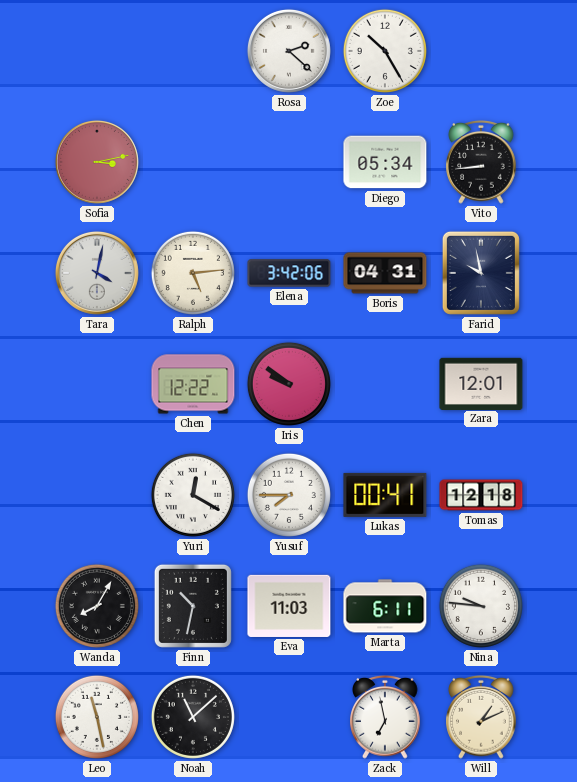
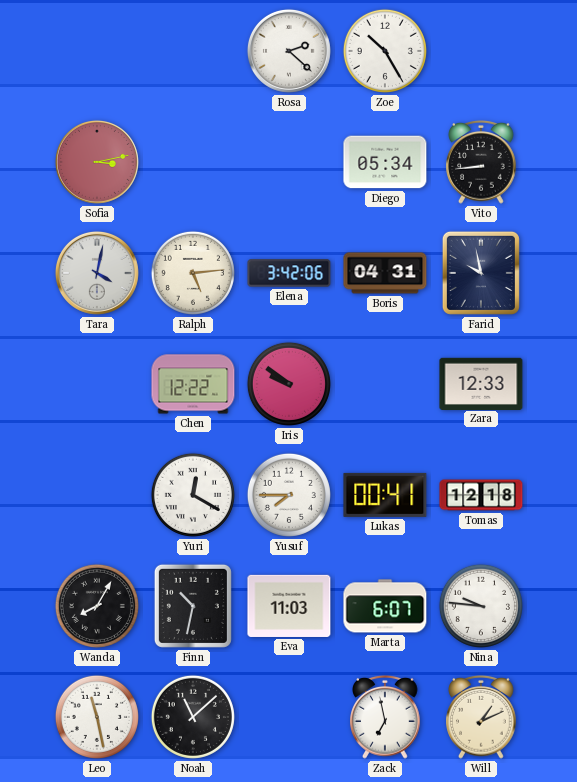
Zara: 12:01 -> 12:33 (481, 383)
Marta: 6:11 -> 6:07 (385, 606)
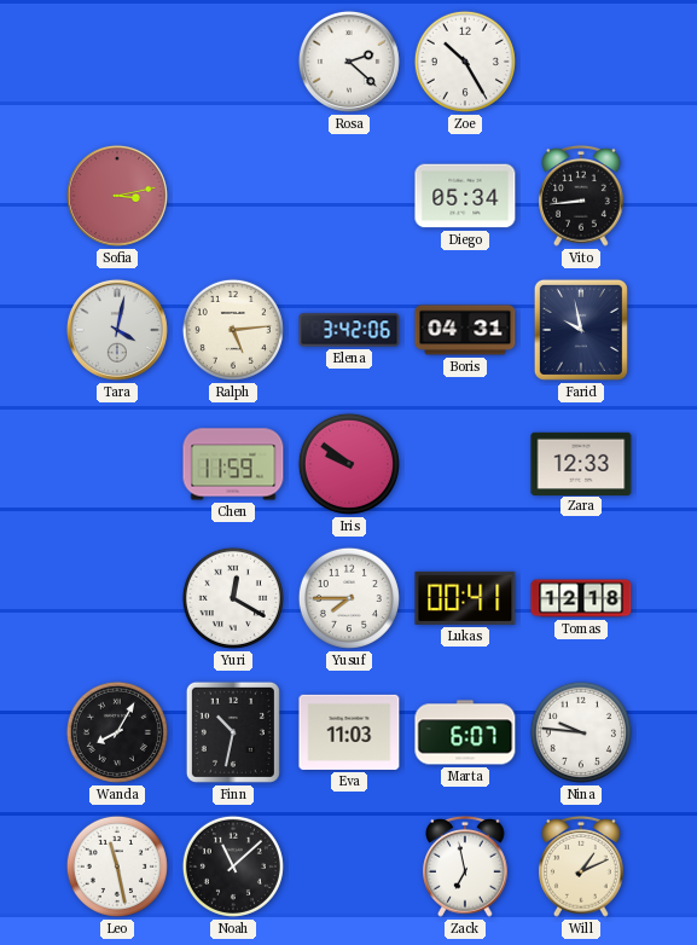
Chen: 12:22 -> 11:59 (233, 464)
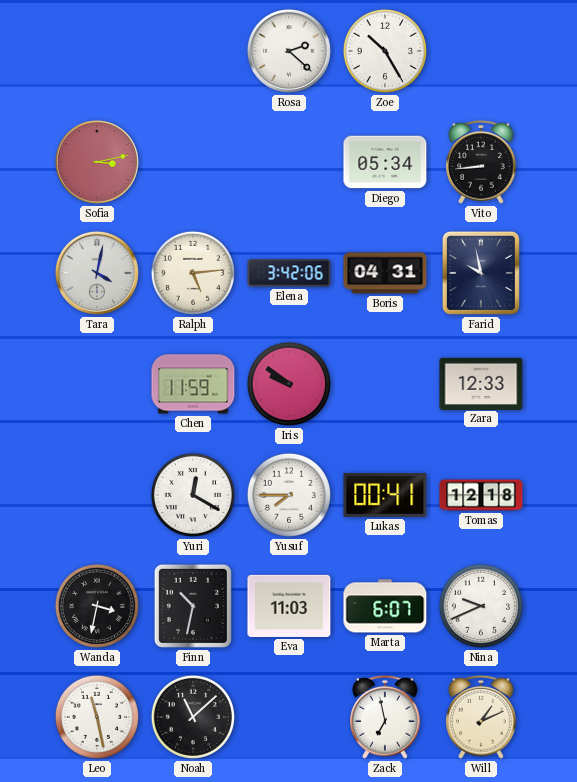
Wanda: 8:05 -> 3:32 (97, 606)
Nina: 9:46 -> 9:41 (481, 606)
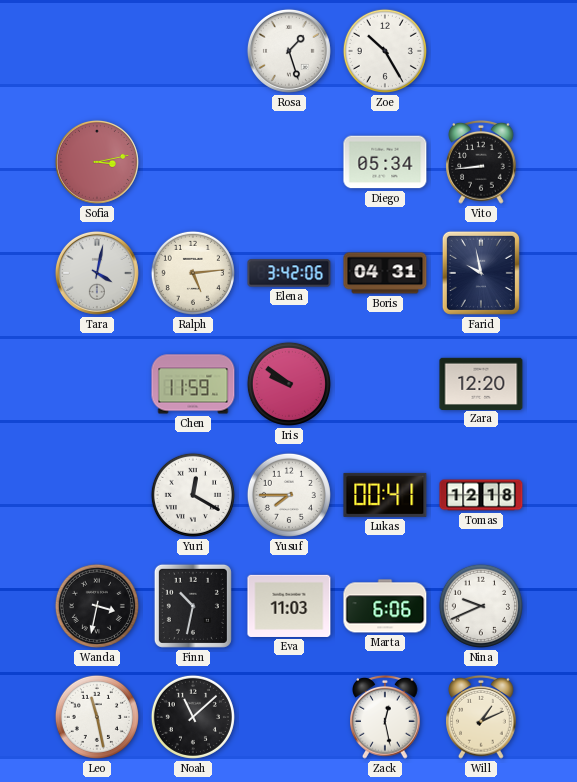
Rosa: 2:22 -> 1:27 (289, 51)
Zara: 12:33 -> 12:20 (481, 383)
Marta: 6:07 -> 6:06 (385, 606)
Zack: 6:58 -> 12:28 (385, 717)
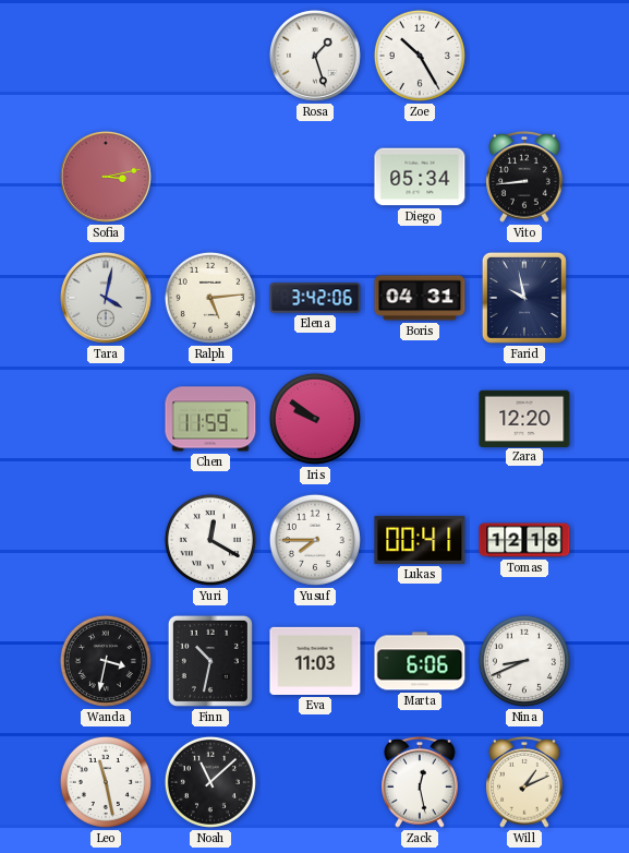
Nina: 9:41 -> 8:41 (524, 661)
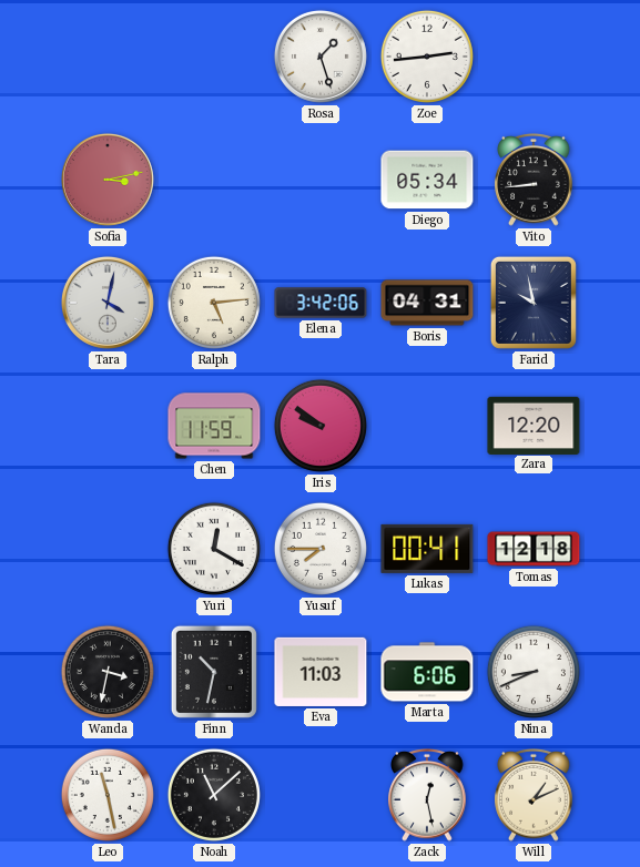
Zoe: 10:25 -> 2:44 (427, 57)
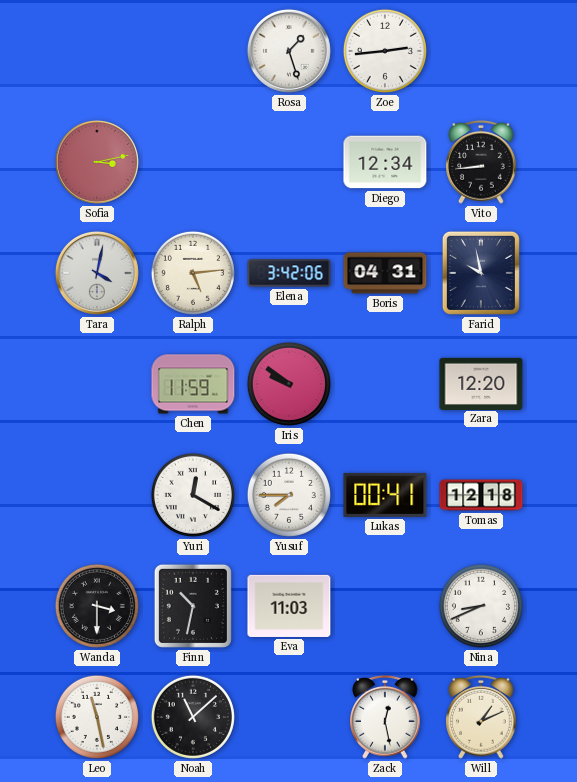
Diego: 05:34 -> 12:34 (385, 162)
Wanda: 3:32 -> 3:30 (97, 606)
Marta: 6:06 -> none (427, 672)
